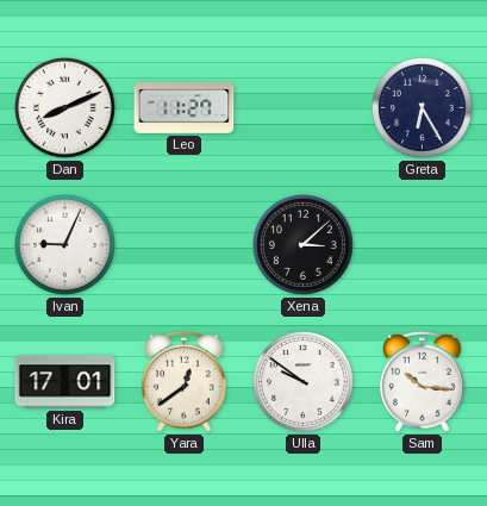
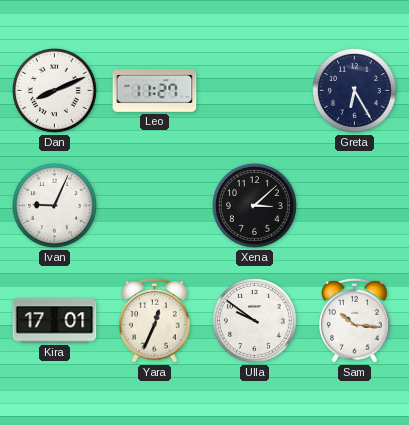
Yara: 12:39 -> 12:34 (155, 321)
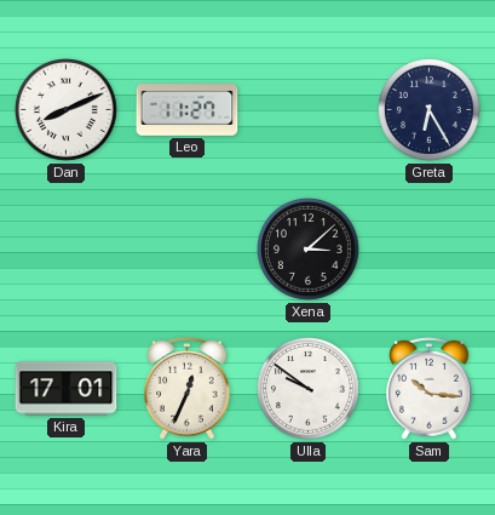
Ivan: 9:04 -> none (55, 206)
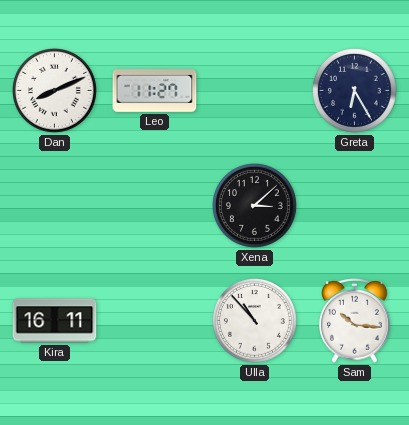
Kira: 17:01 -> 16:11 (55, 321)
Yara: 12:34 -> none (188, 389)
Ulla: 9:51 -> 10:53 (255, 321)
